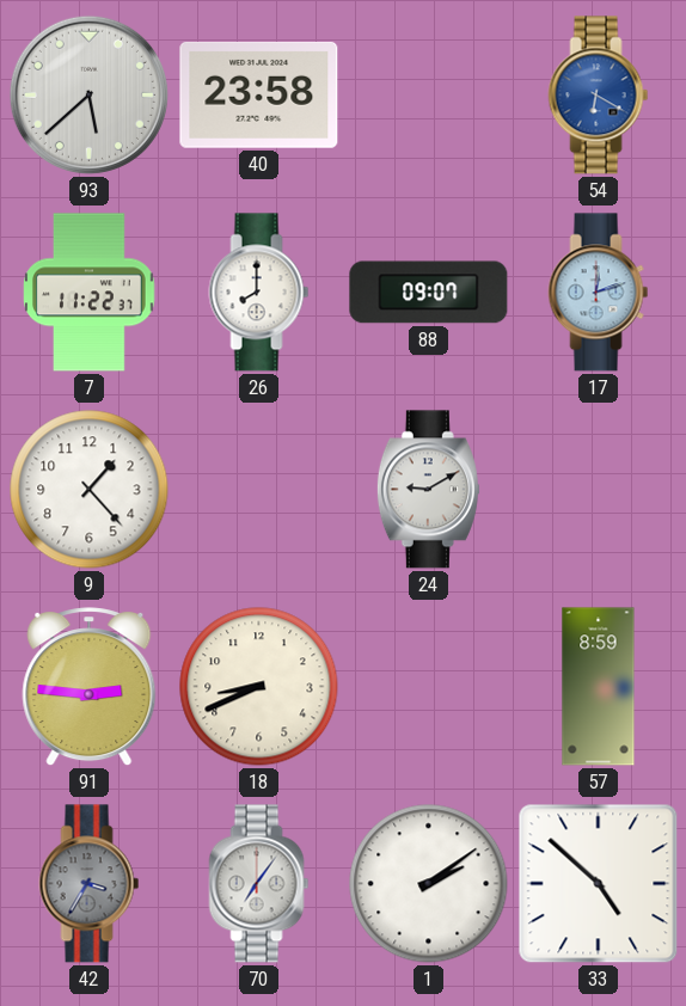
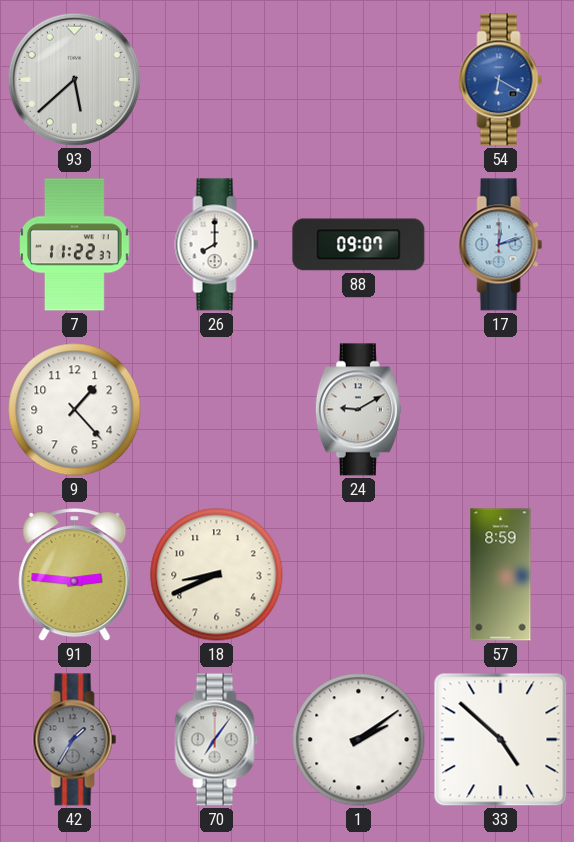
40: 23:58 -> none (259, 94)
42: 3:35 -> 1:35 (75, 740)
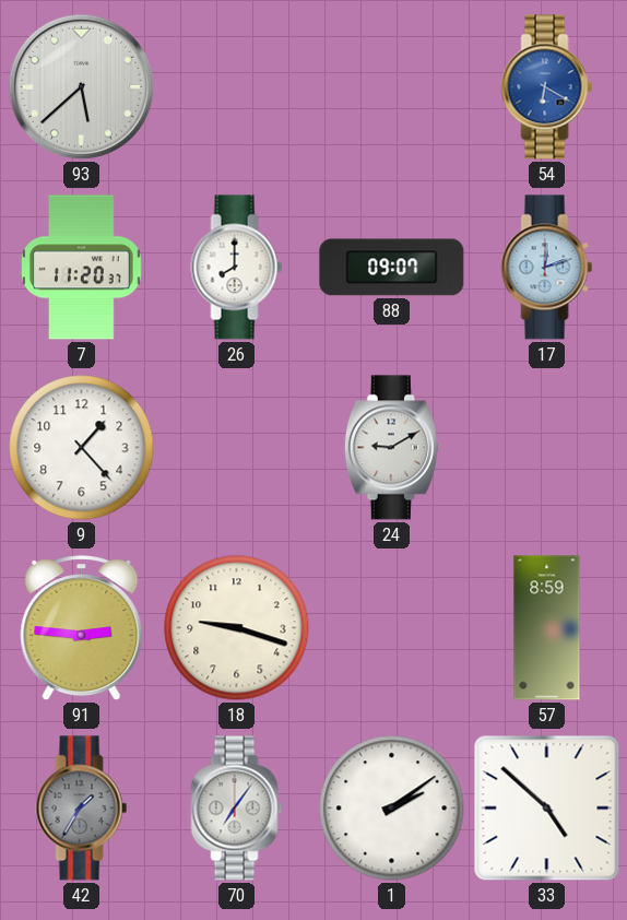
7: 11:22 -> 11:20 (82, 268)
18: 8:41 -> 9:18 (237, 628)
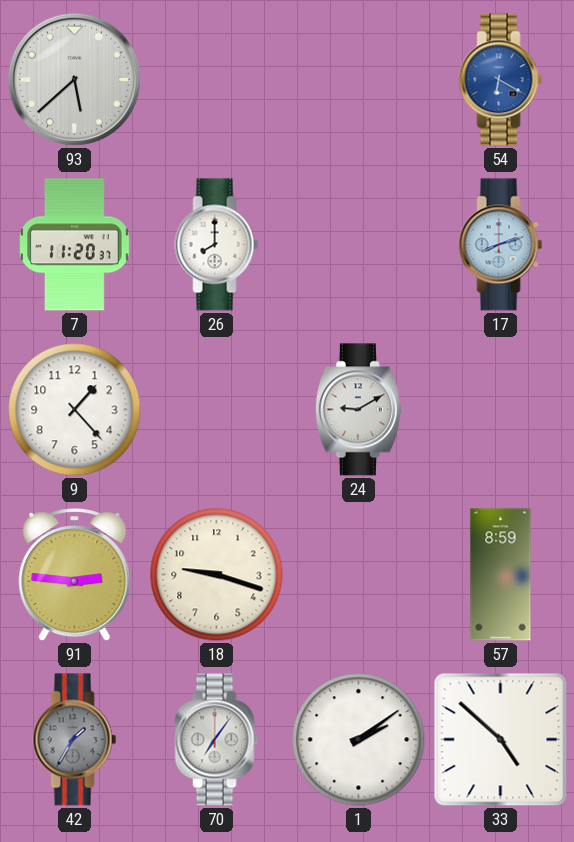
88: 09:07 -> none (392, 268)
17: 12:12 -> 8:12 (501, 245)
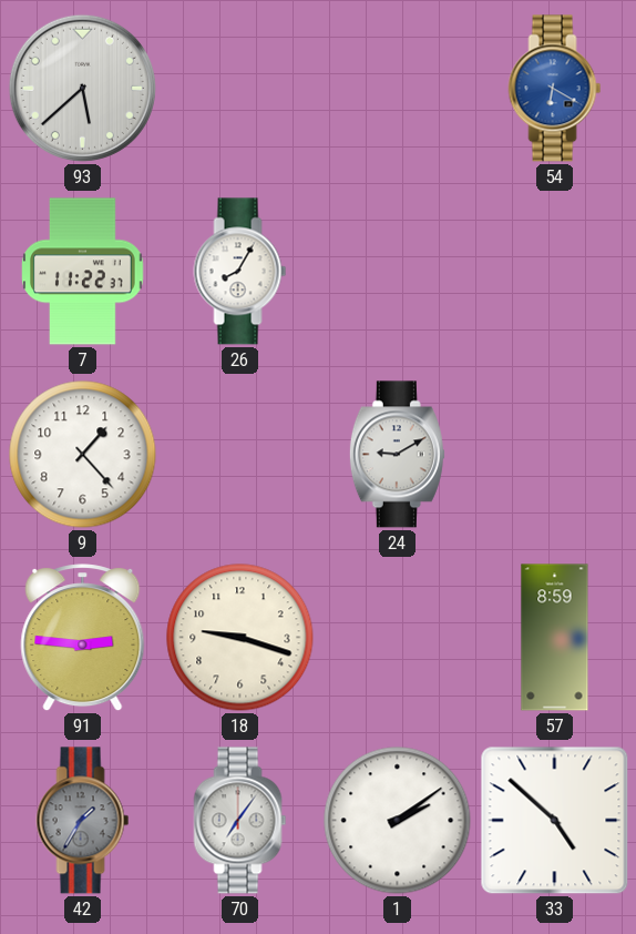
7: 11:20 -> 11:22 (83, 272)
26: 8:00 -> 8:05 (240, 272)
17: 8:12 -> none (501, 245)
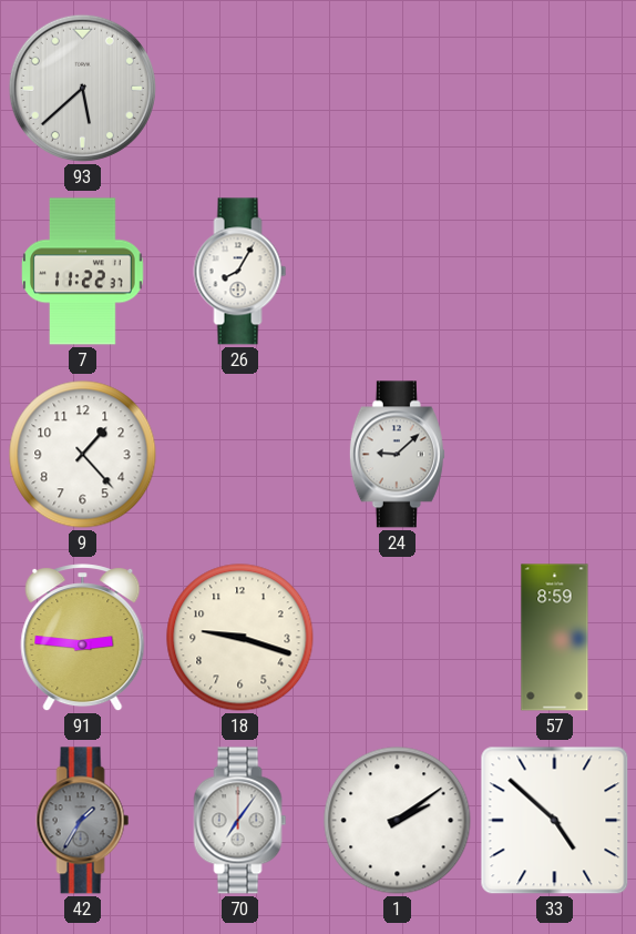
54: 6:20 -> none (555, 89)
24: 9:10 -> 9:08 (397, 455)
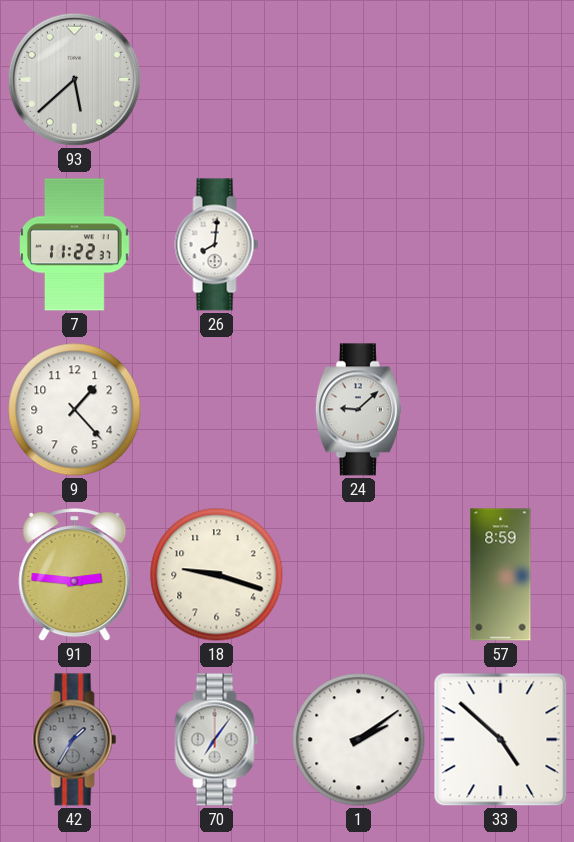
26: 8:05 -> 8:01 (217, 245)
